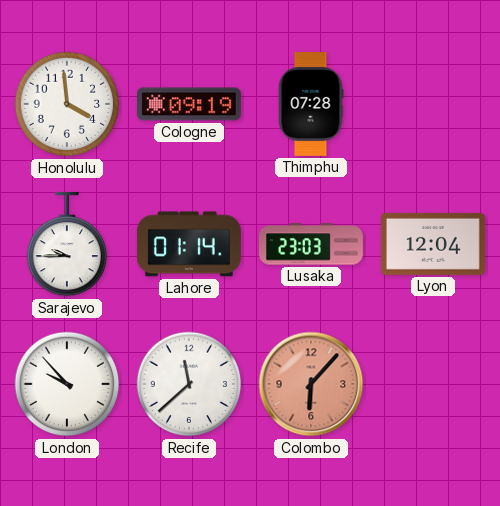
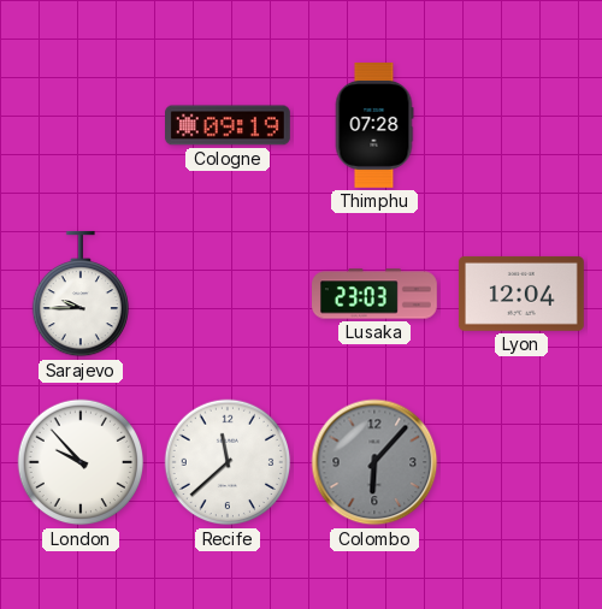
Honolulu: 3:59 -> none (67, 104)
Lahore: 01:14 -> none (189, 244)
Colombo dial: salmon -> grey (374, 462)
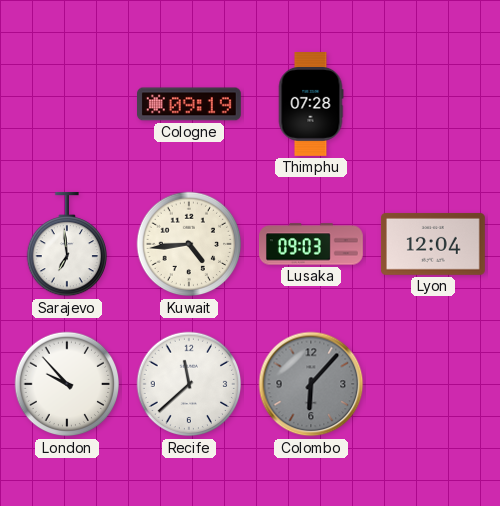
Sarajevo: 9:45 -> 6:59 (66, 244)
Kuwait: none -> 4:44 (189, 244)
Lusaka: 23:03 -> 09:03 (312, 244)
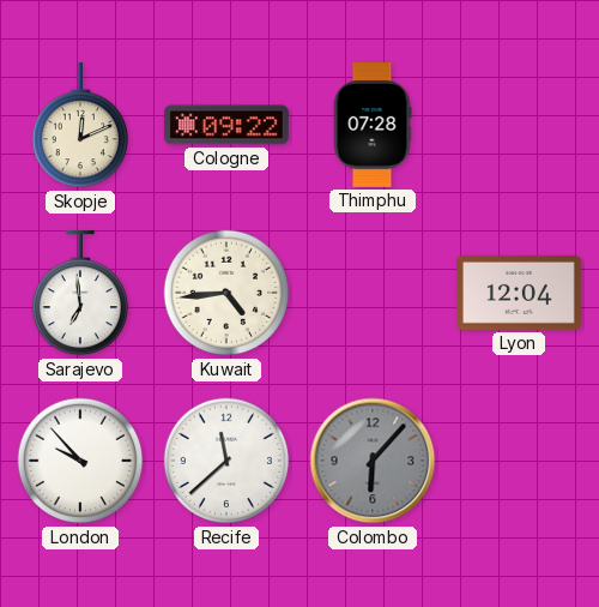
Skopje: none -> 12:11 (79, 125)
Cologne: 09:19 -> 09:22 (228, 125)
Lusaka: 09:03 -> none (312, 244)
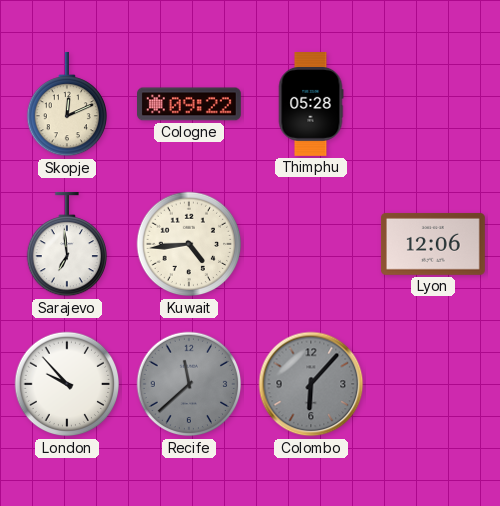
Thimphu: 07:28 -> 05:28 (311, 105)
Lyon: 12:04 -> 12:06 (433, 244)
Recife dial: white -> grey (189, 384)
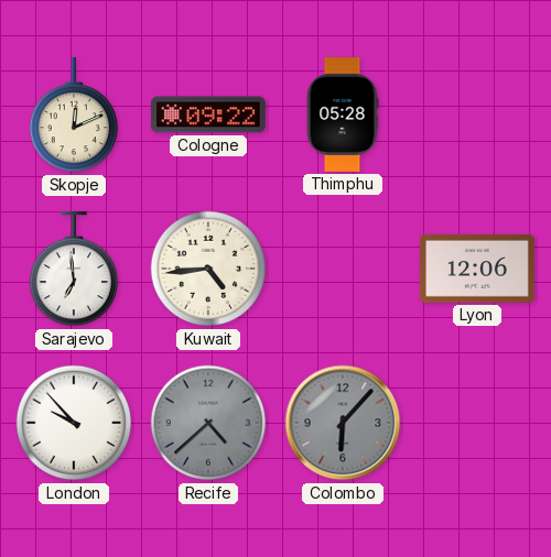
Recife: 11:38 -> 4:38 (208, 423)
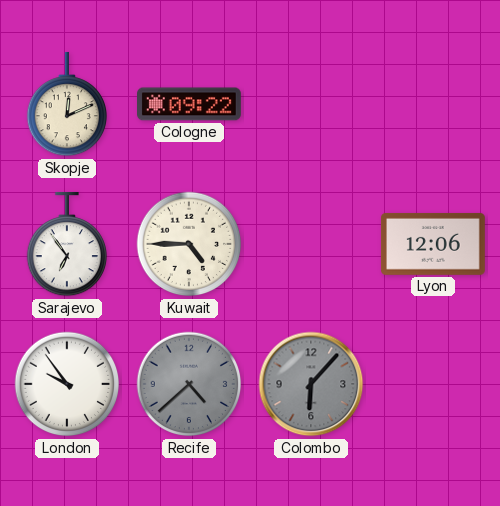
Thimphu: 05:28 -> none (343, 116)
Sarajevo: 6:59 -> 6:54 (66, 244)
Kuwait: 4:44 -> 4:45 (189, 244)
London: 9:53 -> 9:54 (67, 384)
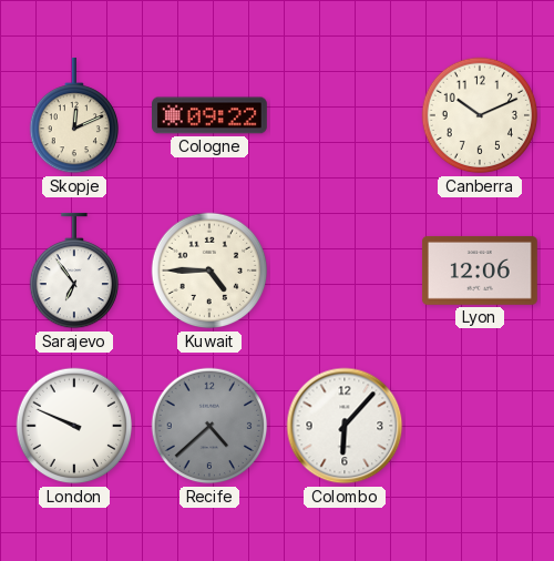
Canberra: none -> 10:11 (480, 115)
London: 9:54 -> 9:49 (74, 426)
Colombo dial: grey -> white (345, 426)
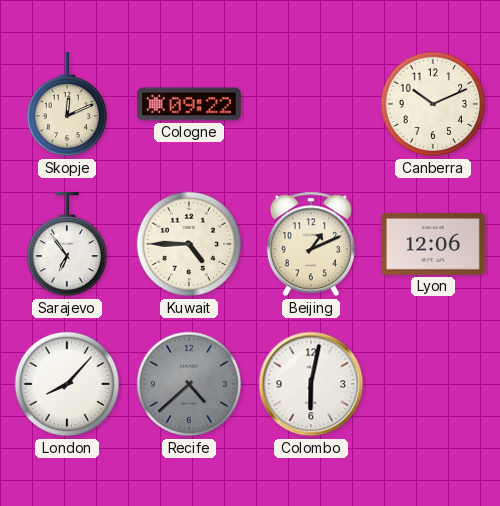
Beijing: none -> 1:11 (311, 244)
London: 9:49 -> 8:07 (67, 384)
Colombo: 6:07 -> 6:02 (311, 384)
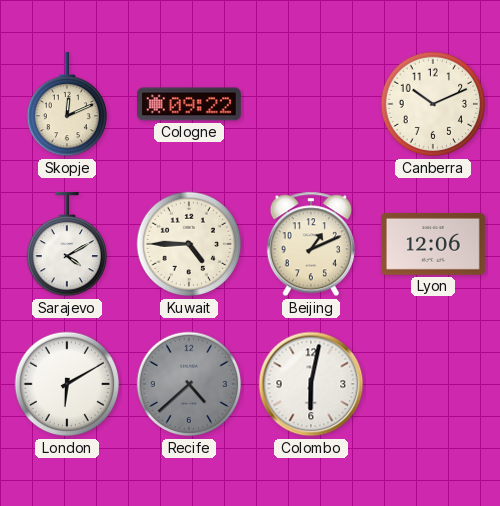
Sarajevo: 6:54 -> 4:10 (66, 244)
London: 8:07 -> 6:10 (67, 384)
